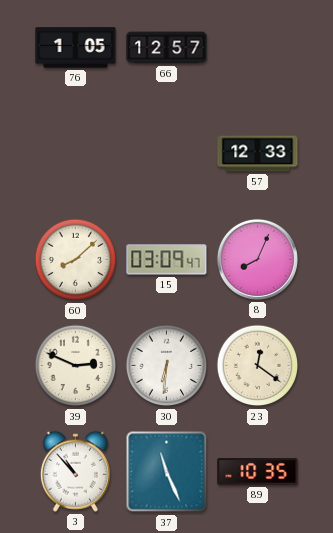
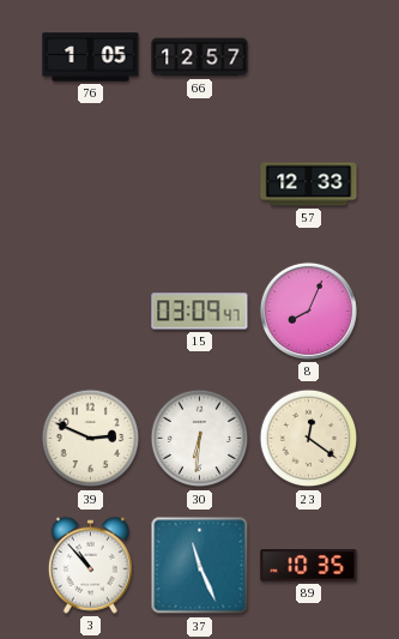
60: 8:08 -> none (76, 260)
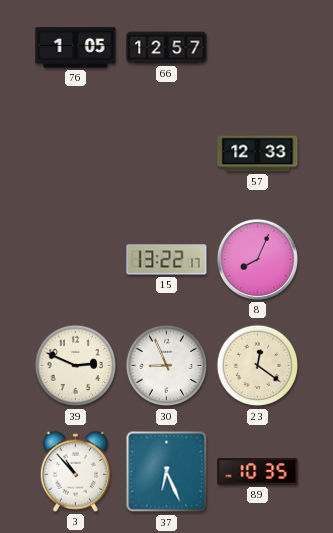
15: 03:09 -> 13:22 (167, 260)
30: 6:31 -> 8:56 (167, 366)
37: 11:26 -> 6:26 (167, 472)
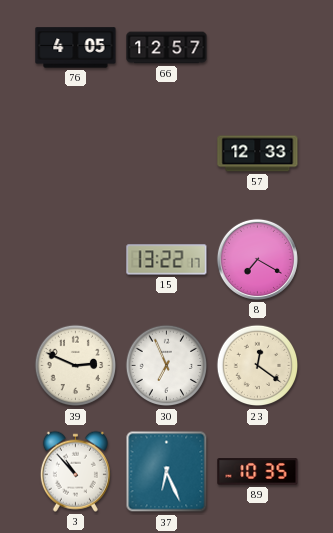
76: 1:05 -> 4:05 (76, 48)
8: 8:04 -> 7:20 (257, 259)
30: 8:56 -> 6:56 (167, 366)
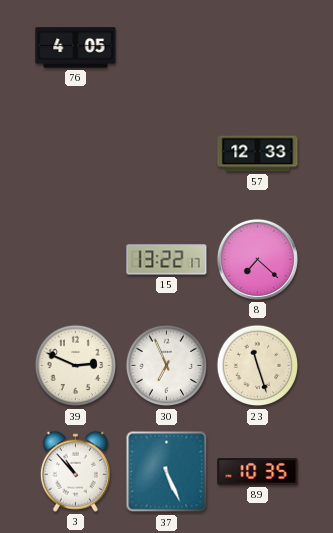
66: 12:57 -> none (167, 48)
8: 7:20 -> 7:22 (257, 259)
23: 12:21 -> 11:27 (258, 366)
37: 6:26 -> 5:26 (167, 472)
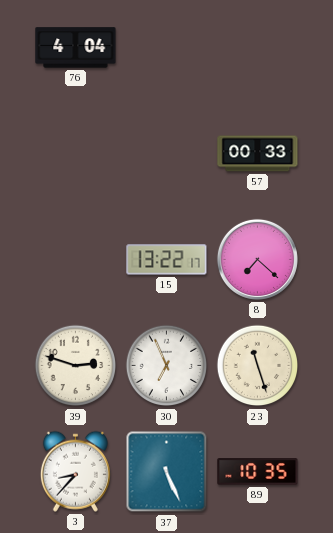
76: 4:05 -> 4:04 (76, 48)
57: 12:33 -> 00:33 (258, 154)
39: 2:49 -> 2:48 (76, 366)
3: 10:53 -> 8:37 (75, 471)
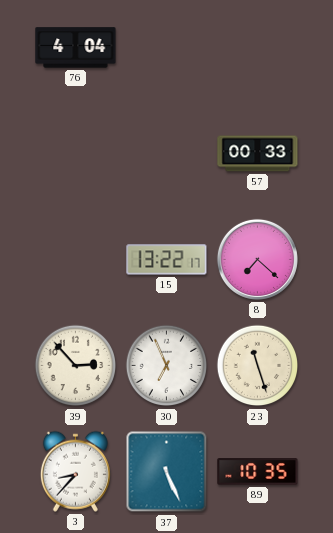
39: 2:48 -> 2:53 (76, 366)
